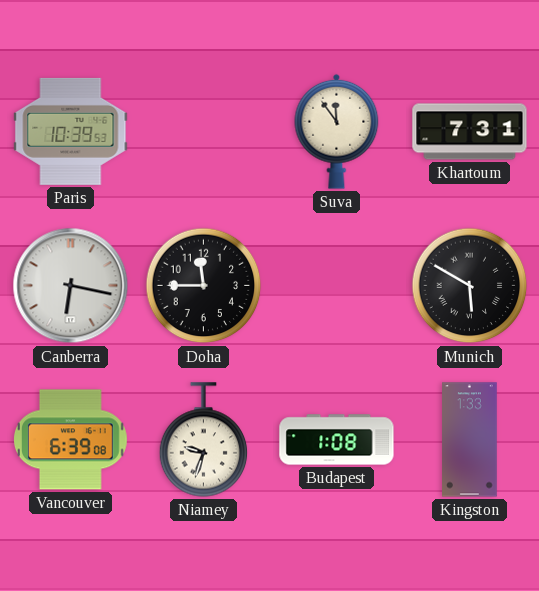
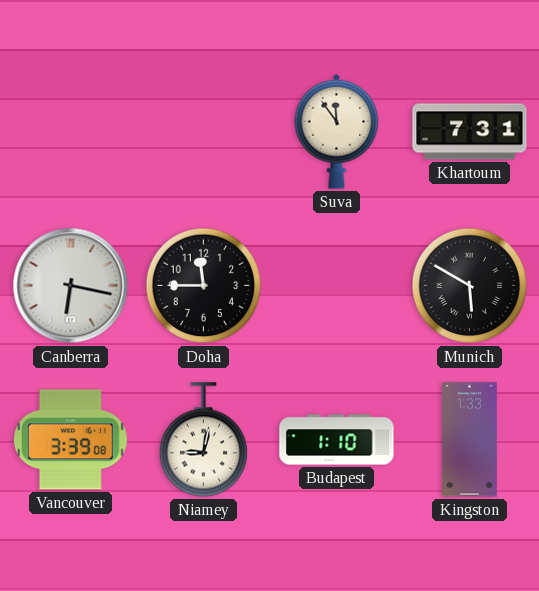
Paris: 10:39 -> none (71, 131)
Vancouver: 6:39 -> 3:39 (71, 440)
Niamey: 9:33 -> 9:02 (204, 440)
Budapest: 1:08 -> 1:10 (337, 440)
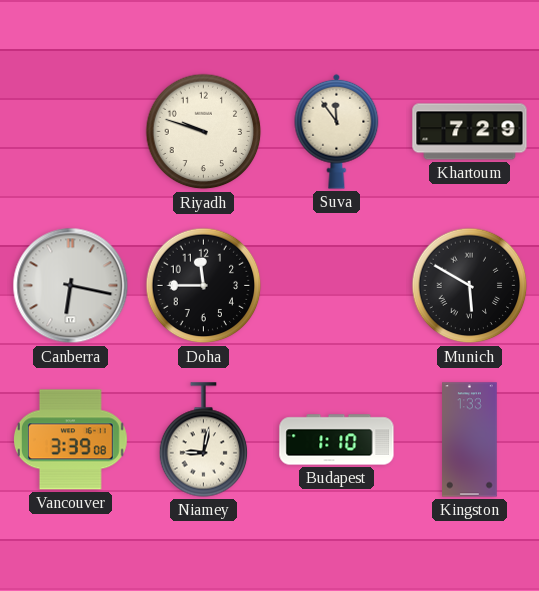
Riyadh: none -> 9:48 (204, 132)
Khartoum: 7:31 -> 7:29 (470, 132)
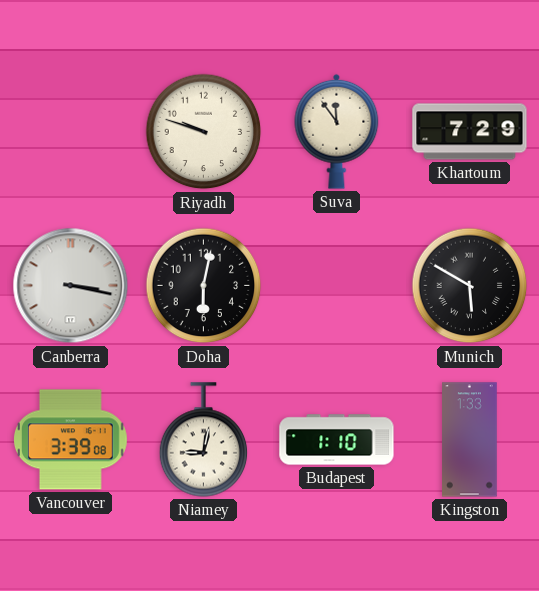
Canberra: 6:17 -> 3:17 (71, 286)
Doha: 11:45 -> 6:02 (204, 286)
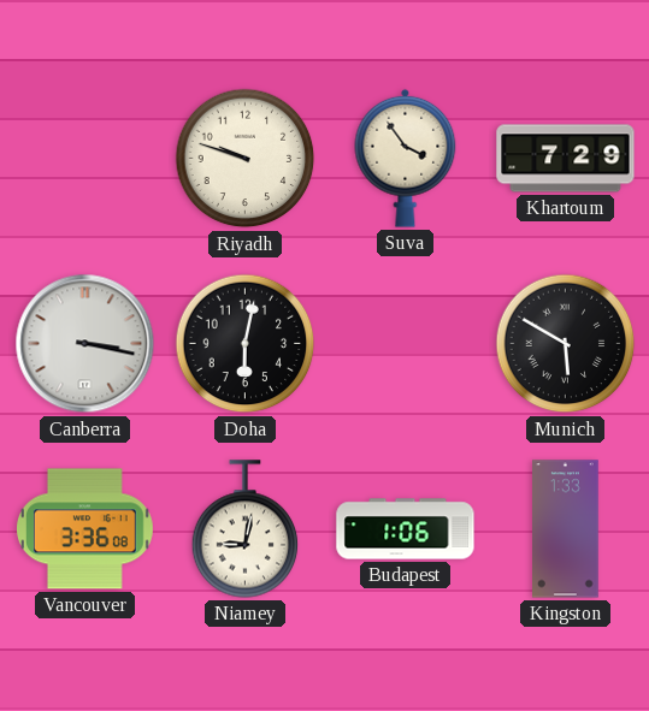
Suva: 11:54 -> 3:54 (406, 158)
Vancouver: 3:39 -> 3:36 (85, 529)
Budapest: 1:10 -> 1:06 (406, 529)
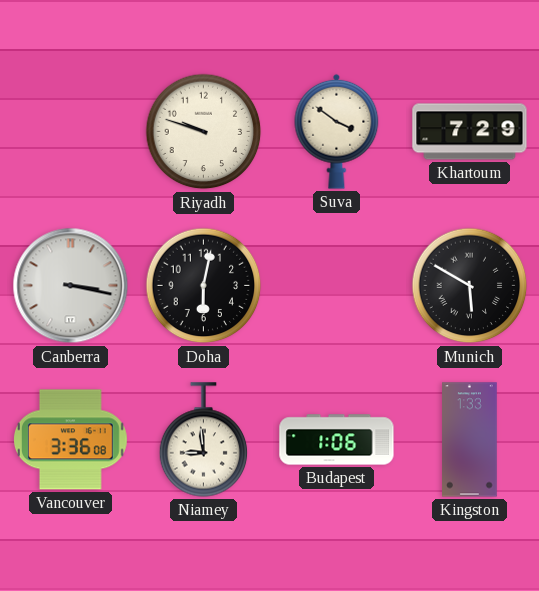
Suva: 3:54 -> 3:51 (337, 131)
Niamey: 9:02 -> 8:59 (204, 440)
